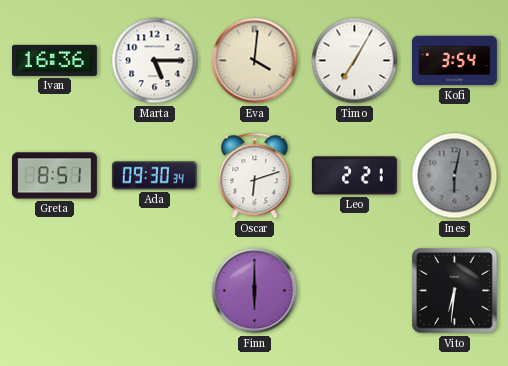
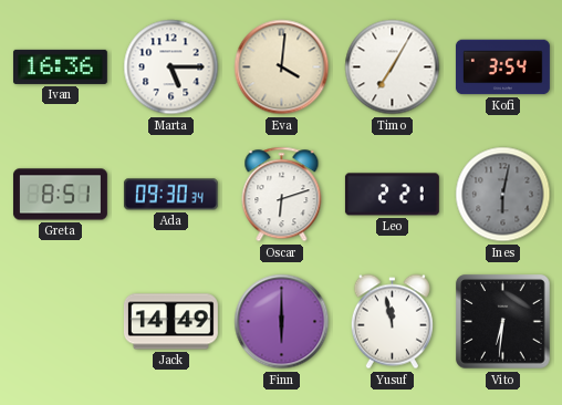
Jack: none -> 14:49 (170, 322)
Yusuf: none -> 11:58 (392, 322)
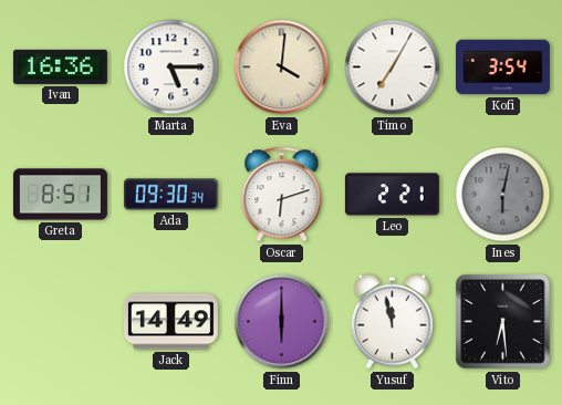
Vito: 6:31 -> 6:29 (503, 322)
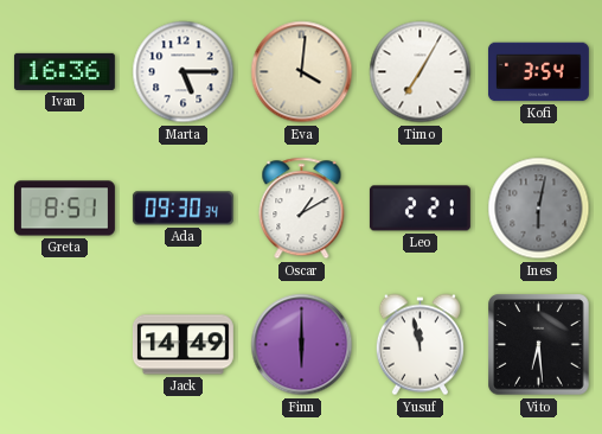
Oscar: 6:12 -> 1:10 (302, 209)
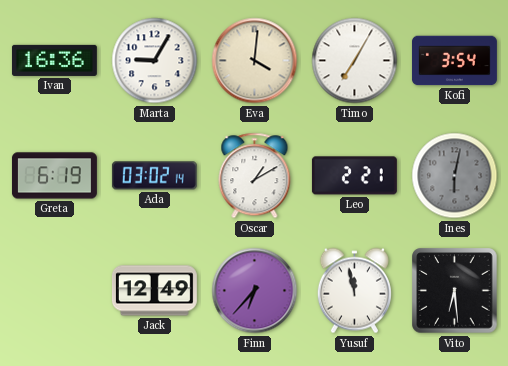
Marta: 5:15 -> 9:05 (155, 61)
Greta: 8:51 -> 6:19 (54, 176)
Ada: 09:30 -> 03:02 (154, 176)
Jack: 14:49 -> 12:49 (154, 291)
Finn: 6:00 -> 6:37 (255, 291)
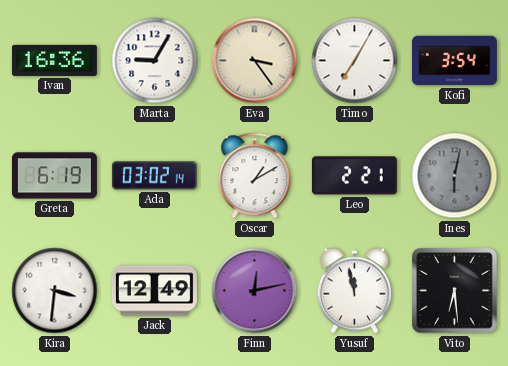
Eva: 4:01 -> 3:24 (255, 61)
Kira: none -> 3:31 (55, 291)
Finn: 6:37 -> 12:13 (255, 291)
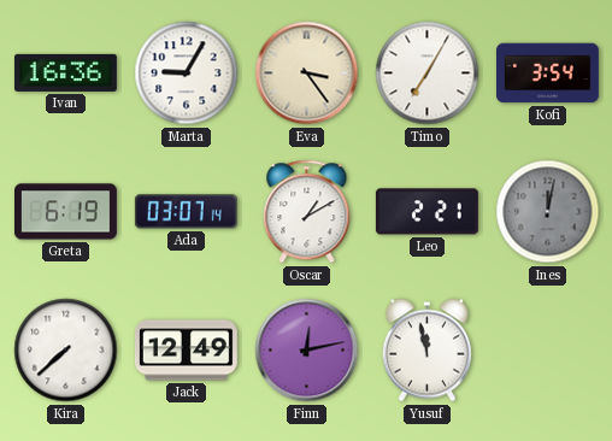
Ada: 03:02 -> 03:07 (186, 212)
Ines: 6:02 -> 12:02 (548, 212)
Kira: 3:31 -> 7:38 (66, 351)
Vito: 6:29 -> none (455, 291)
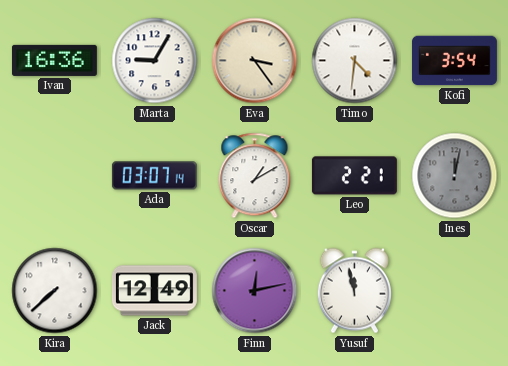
Timo: 7:05 -> 4:31 (355, 61)
Greta: 6:19 -> none (65, 212)
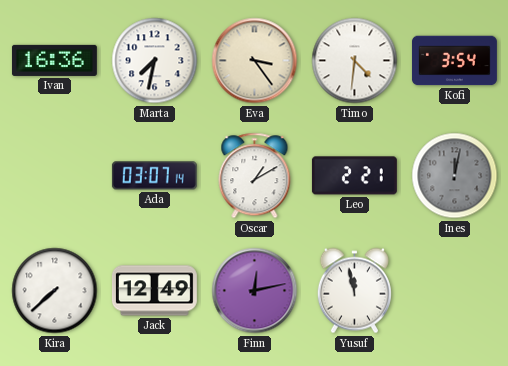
Marta: 9:05 -> 7:32 (155, 61)
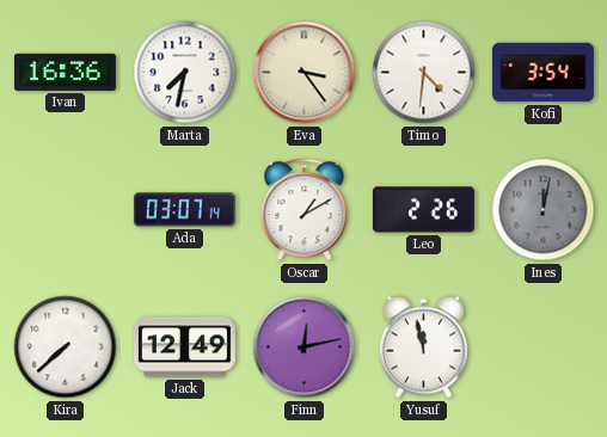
Leo: 2:21 -> 2:26 (423, 210)
